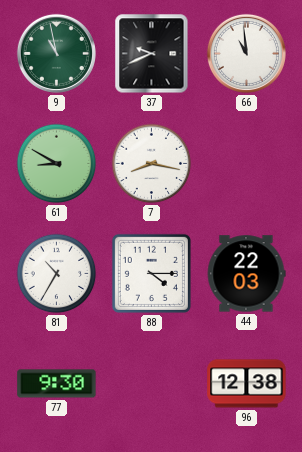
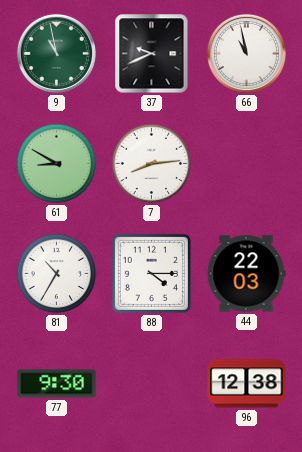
66: 10:59 -> 10:58 (246, 53)
7: 8:17 -> 8:14 (152, 164)
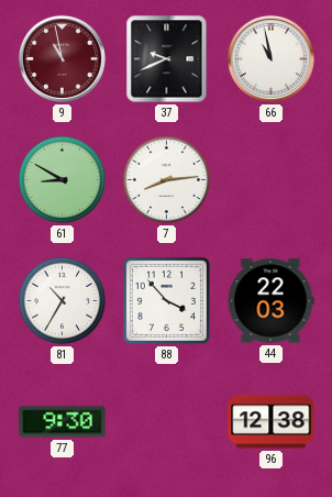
9 dial: green -> burgundy (62, 58)
88: 4:15 -> 3:53 (166, 300)
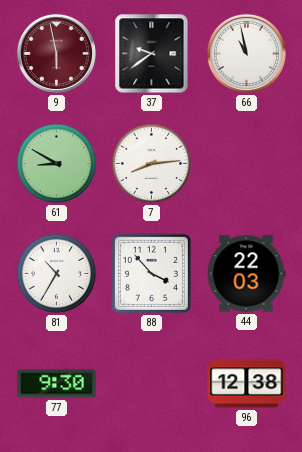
9: 10:58 -> 5:58 (56, 53)
37: 9:41 -> 9:39 (152, 54)
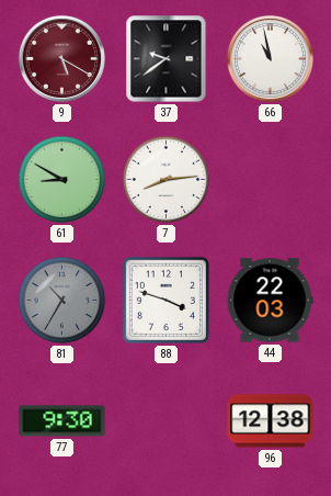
9: 5:58 -> 5:20 (61, 58)
81 dial: white -> grey (62, 301)
88: 3:53 -> 3:48 (165, 300)
